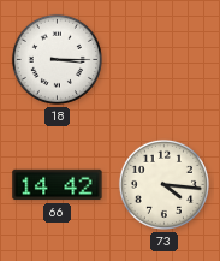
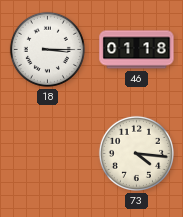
46: none -> 01:18 (137, 50)
66: 14:42 -> none (58, 185)
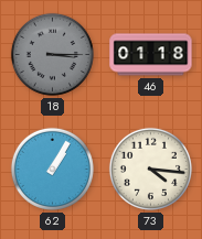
18 dial: white -> grey (52, 54)
62: none -> 1:05 (52, 169)
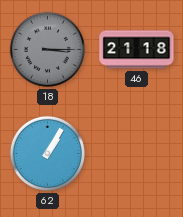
46: 01:18 -> 21:18 (137, 50)
73: 4:16 -> none (150, 169)
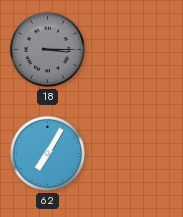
46: 21:18 -> none (137, 50)
62: 1:05 -> 7:05 (47, 153)
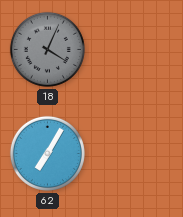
18: 3:15 -> 4:04 (47, 49)
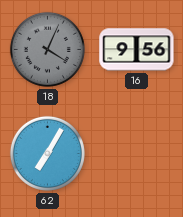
16: none -> 9:56 (137, 50)
